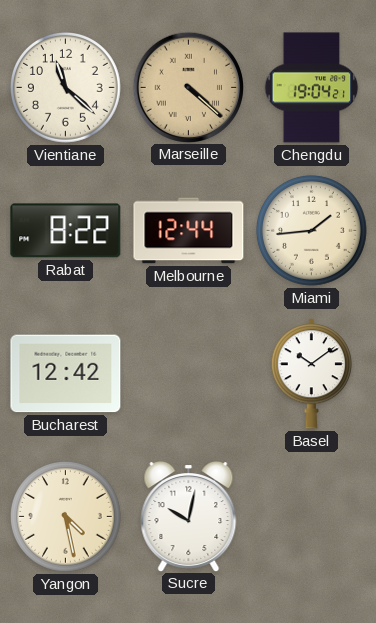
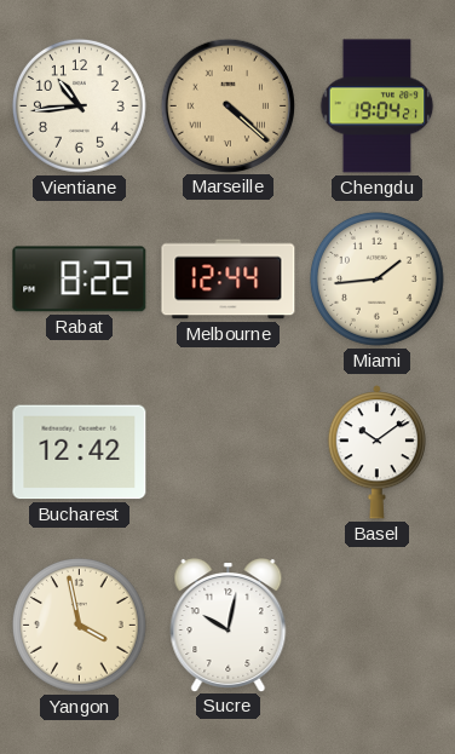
Vientiane: 11:22 -> 10:44 (79, 105)
Yangon: 4:28 -> 3:58 (79, 625)
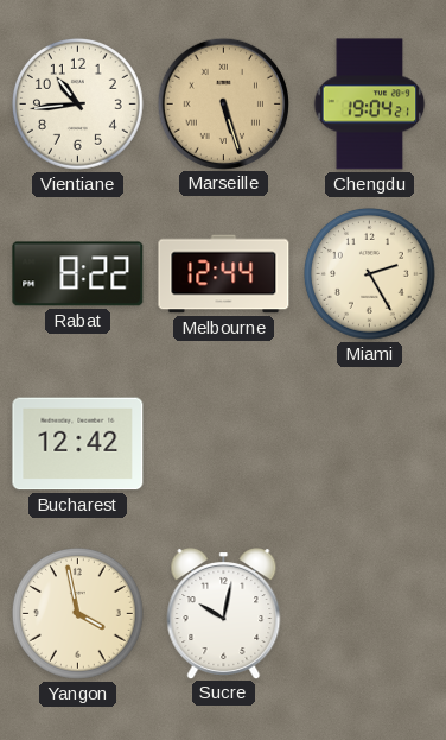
Marseille: 4:22 -> 5:27 (223, 103)
Miami: 1:44 -> 2:25 (369, 273)
Basel: 10:09 -> none (376, 453)
